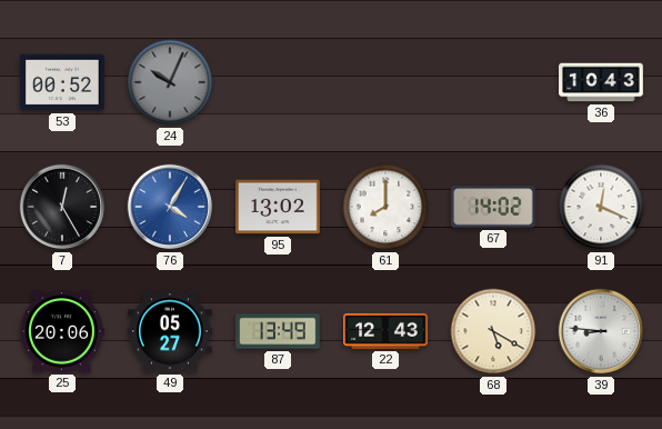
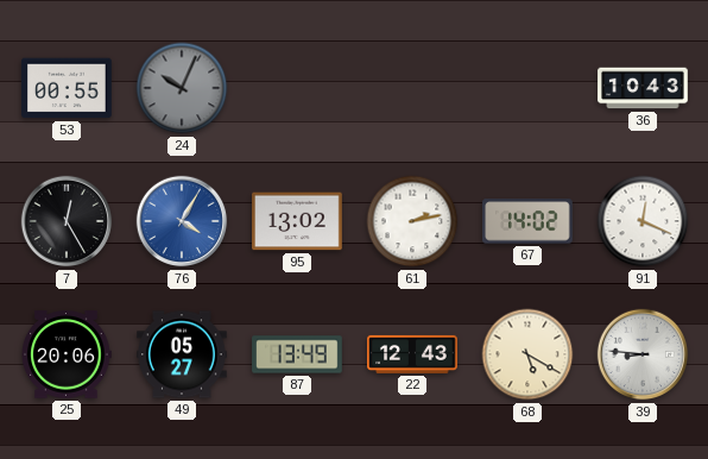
53: 00:52 -> 00:55 (68, 88)
61: 8:00 -> 2:13 (412, 221)
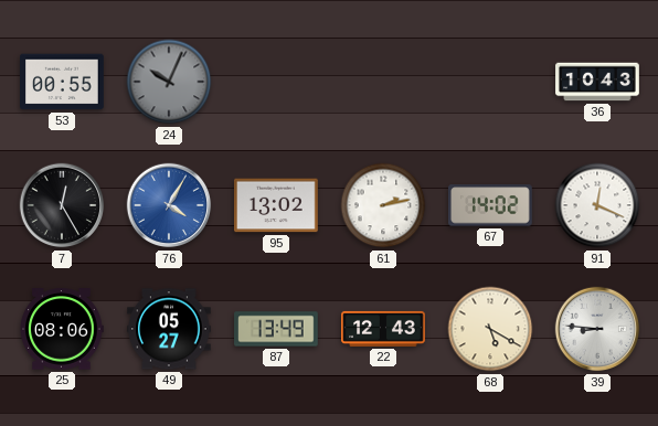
25: 20:06 -> 08:06 (62, 329)
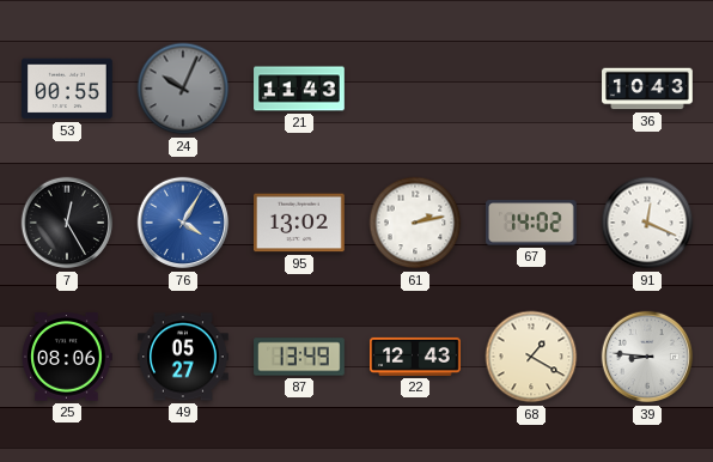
21: none -> 11:43 (299, 89)
68: 5:20 -> 1:20 (531, 357)
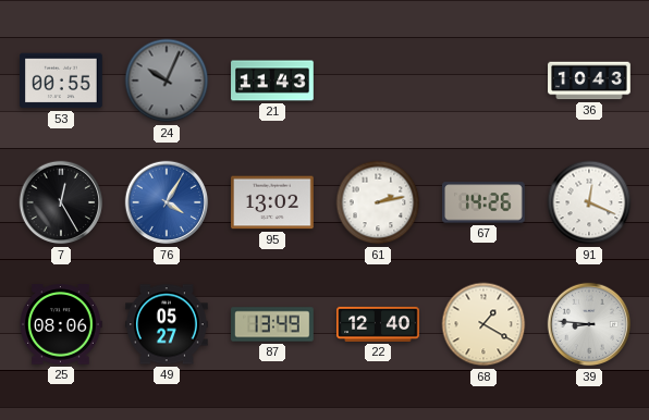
67: 14:02 -> 14:26 (485, 202)
22: 12:43 -> 12:40 (378, 324)
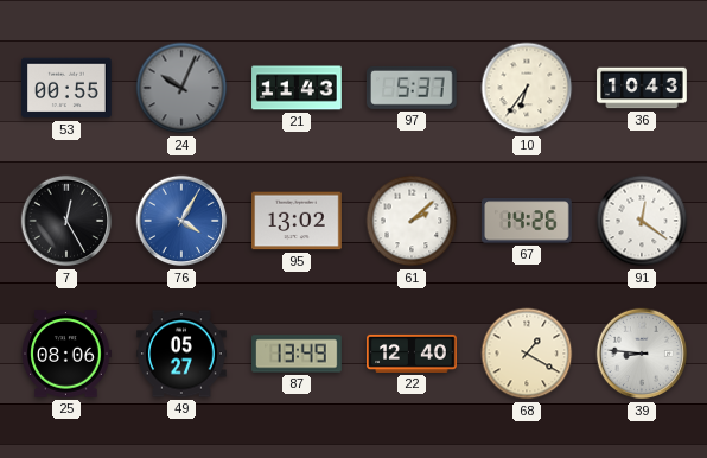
97: none -> 5:37 (412, 88)
10: none -> 6:36 (527, 88)
61: 2:13 -> 2:08 (412, 221)
91: 12:19 -> 12:21 (642, 221)
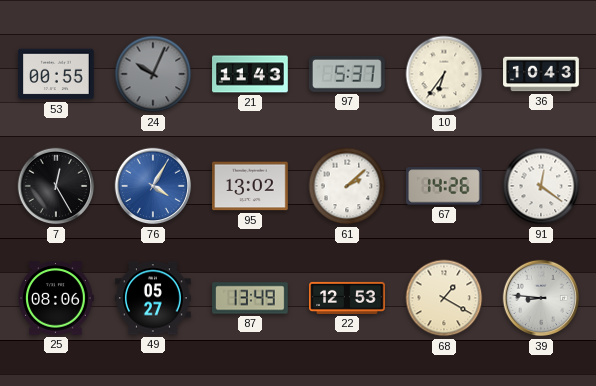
22: 12:40 -> 12:53 (347, 298)
